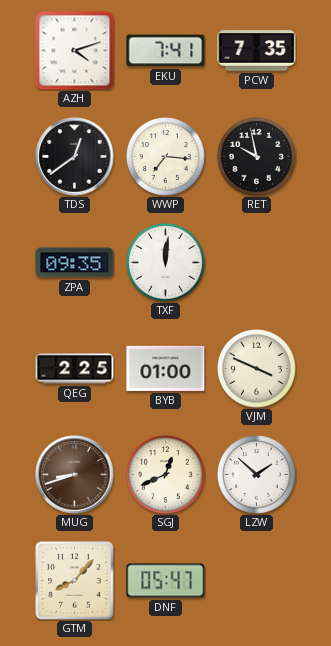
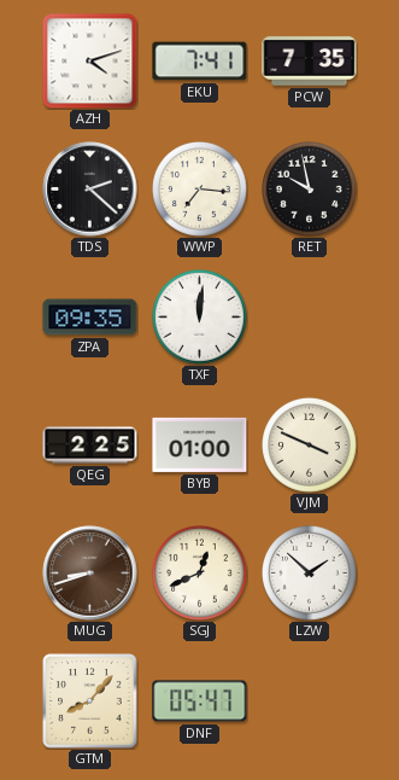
TDS: 12:39 -> 2:22 (90, 190)
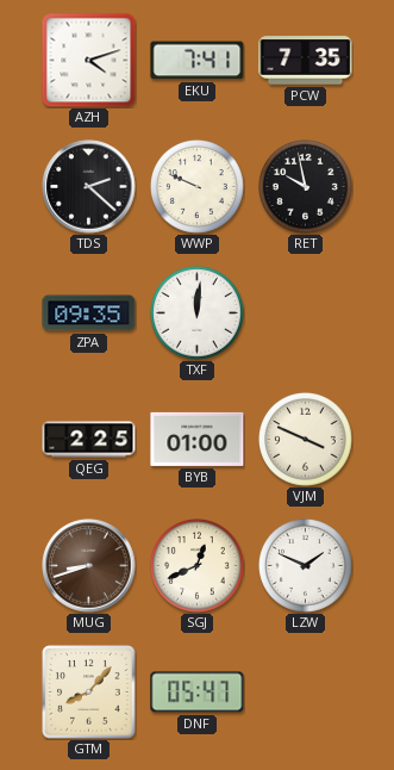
WWP: 7:16 -> 9:49 (198, 187)
LZW: 1:52 -> 1:49 (306, 566)
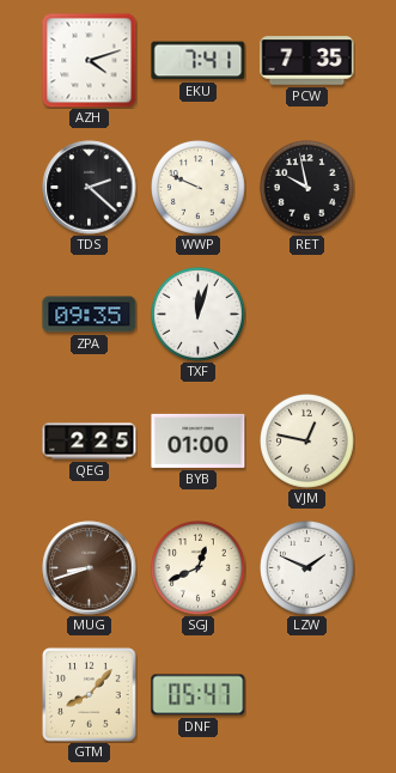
TXF: 12:01 -> 12:03 (199, 315)
VJM: 3:49 -> 12:47 (307, 442)
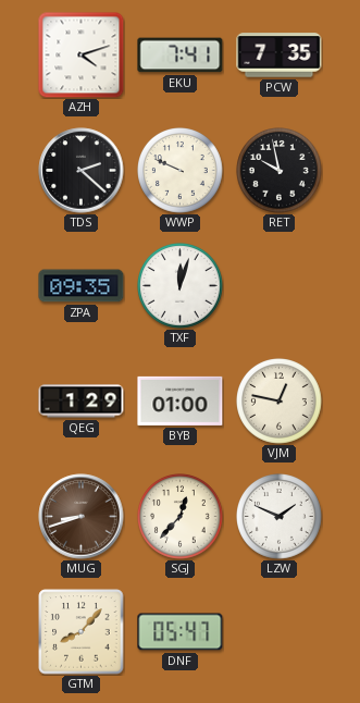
QEG: 2:25 -> 1:29 (82, 402)
SGJ: 12:41 -> 12:37 (181, 517)
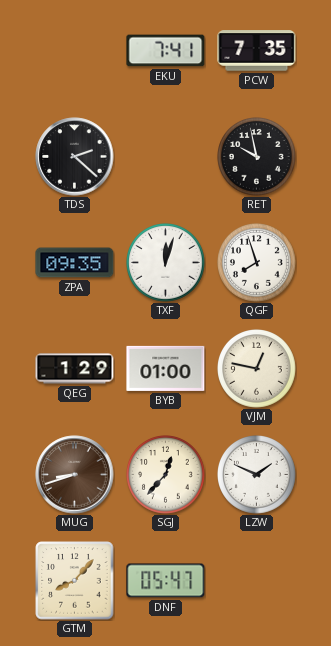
AZH: 4:12 -> none (82, 55)
WWP: 9:49 -> none (181, 171)
QGF: none -> 7:57 (257, 263)
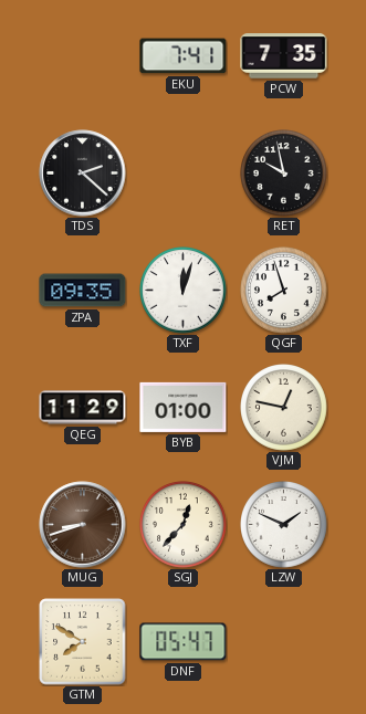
QEG: 1:29 -> 11:29 (83, 408)
GTM: 8:07 -> 7:50 (83, 642)
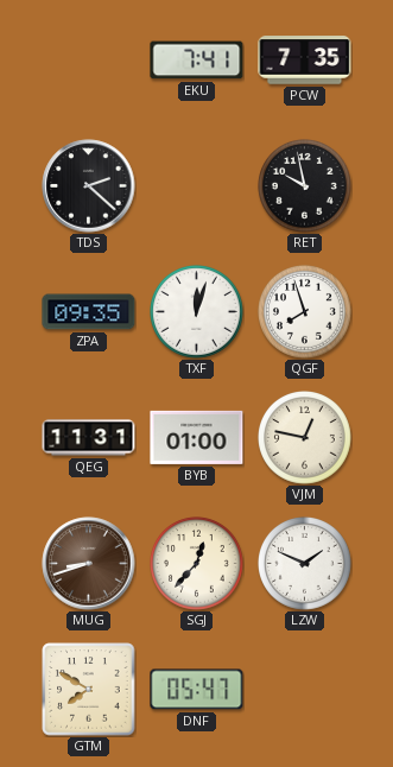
QEG: 11:29 -> 11:31 (89, 438)
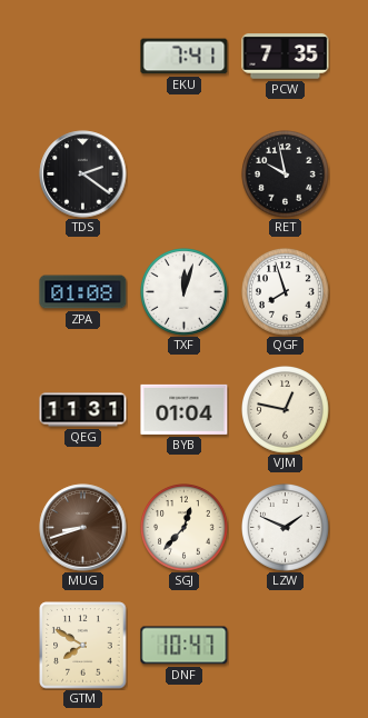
TDS: 2:22 -> 2:21 (83, 174)
ZPA: 09:35 -> 01:08 (83, 292)
BYB: 01:00 -> 01:04 (185, 409)
DNF: 05:47 -> 10:47 (185, 646)
